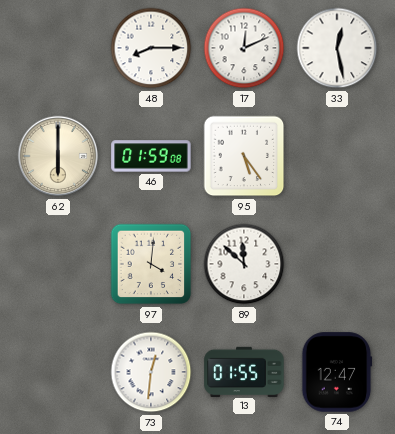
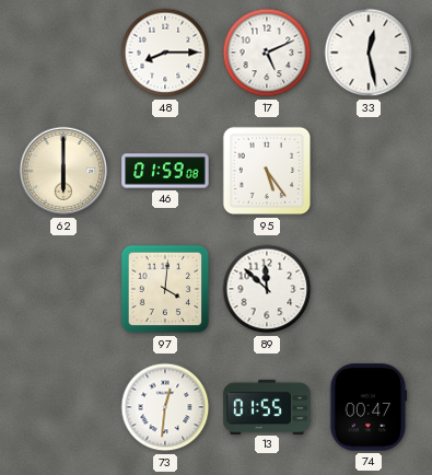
17: 12:11 -> 5:11 (267, 53)
74: 12:47 -> 00:47 (369, 407)
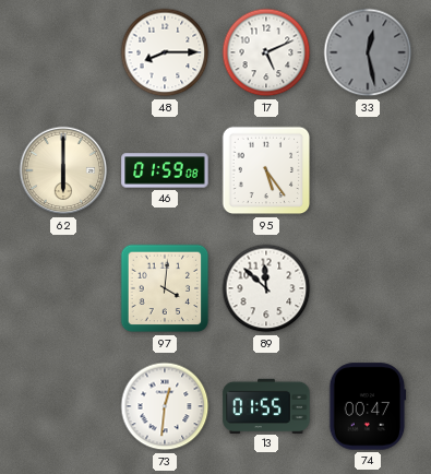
33 dial: white -> grey (368, 52)
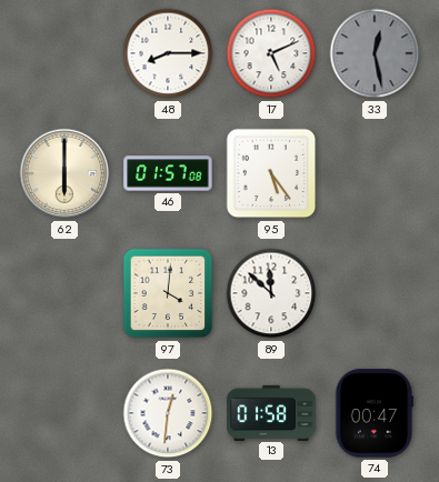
46: 01:59 -> 01:57 (168, 173)
13: 01:55 -> 01:58 (271, 412)
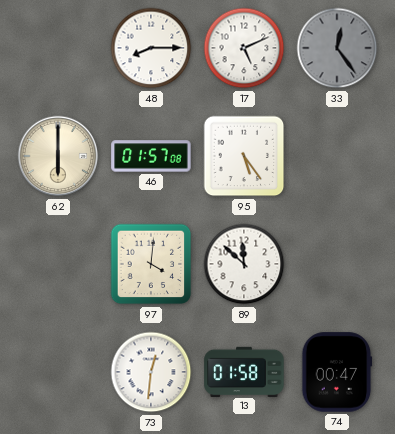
33: 12:28 -> 12:24 (337, 48)
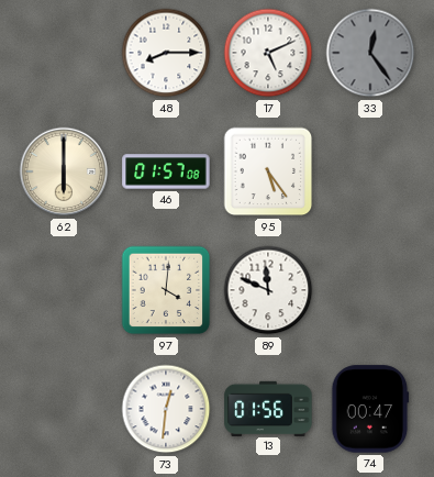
89: 11:52 -> 11:49 (268, 290)
13: 01:58 -> 01:56 (268, 408)
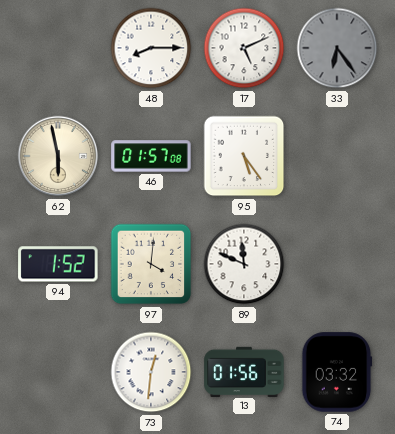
33: 12:24 -> 6:24 (337, 48)
62: 6:00 -> 5:58 (58, 156)
94: none -> 1:52 (58, 264)
74: 00:47 -> 03:32 (337, 372)
